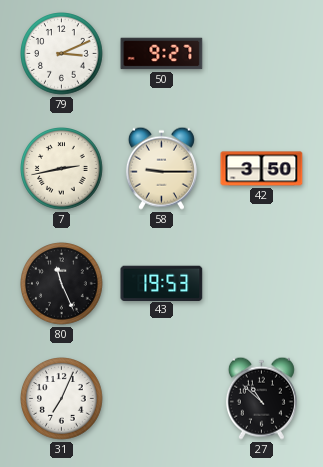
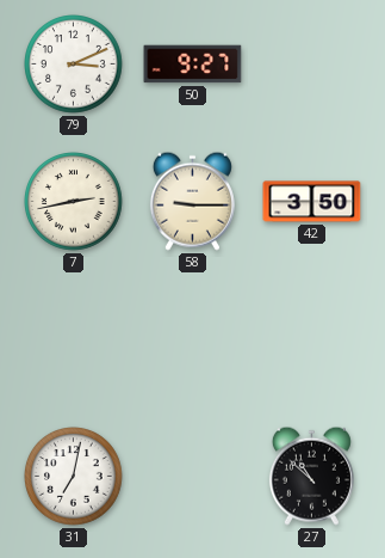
80: 11:26 -> none (62, 284)
43: 19:53 -> none (162, 283)
31: 7:04 -> 7:02 (74, 477)
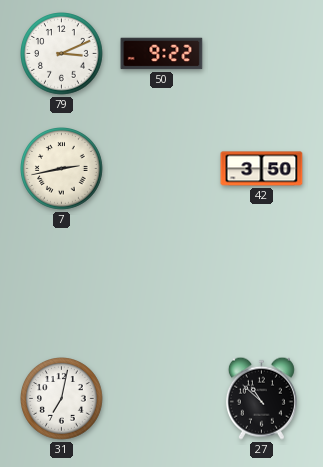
50: 9:27 -> 9:22 (162, 54)
58: 9:15 -> none (192, 201)
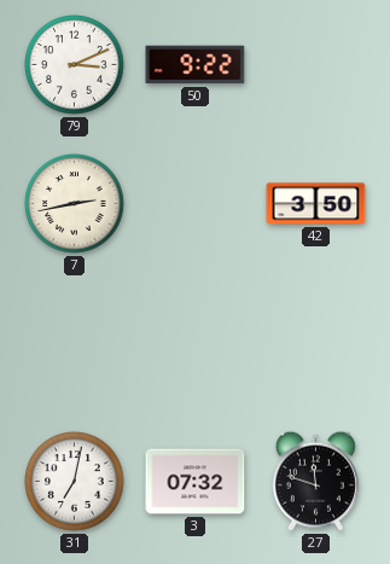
3: none -> 07:32 (196, 482)
27: 10:52 -> 11:48 (315, 481)
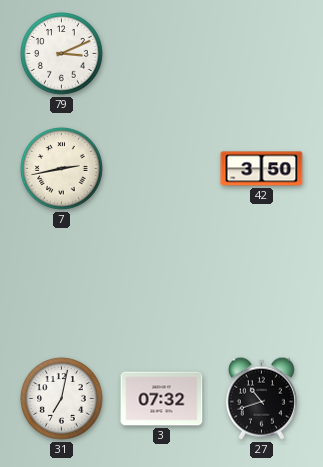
50: 9:22 -> none (196, 65)
27: 11:48 -> 10:42 (261, 398)
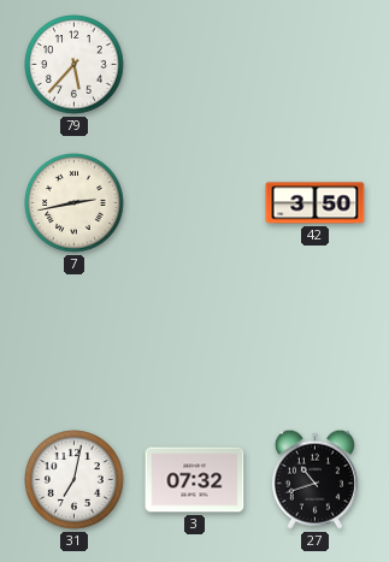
79: 3:11 -> 5:37 (75, 65)
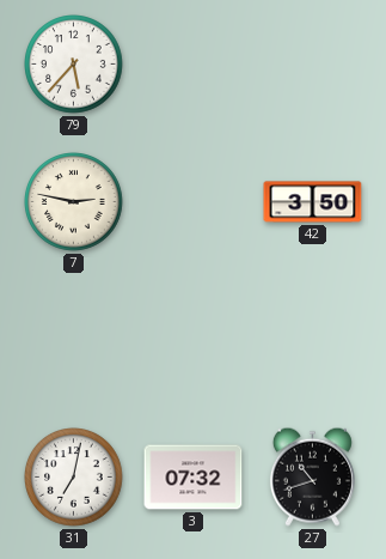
7: 2:43 -> 2:47 (74, 202)
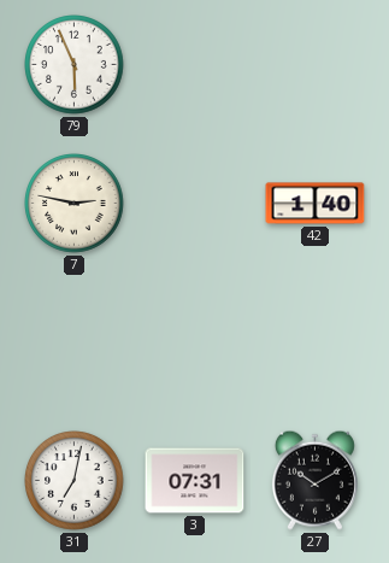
79: 5:37 -> 5:56 (75, 65)
42: 3:50 -> 1:40 (316, 204)
3: 07:32 -> 07:31 (195, 481)
27: 10:42 -> 10:10 (314, 480)
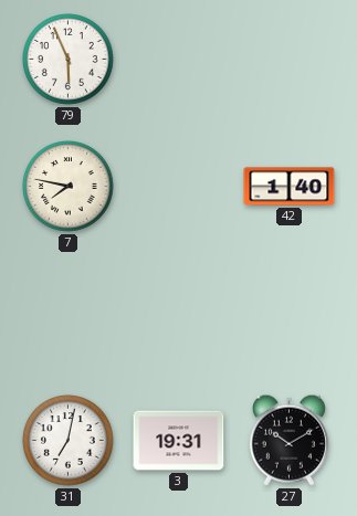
7: 2:47 -> 7:47 (69, 187)
3: 07:31 -> 19:31 (179, 441)
